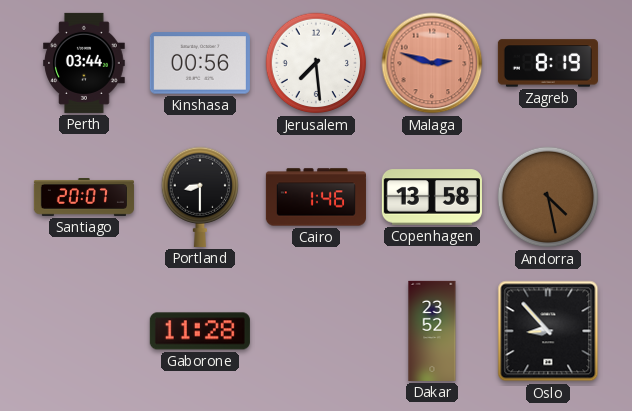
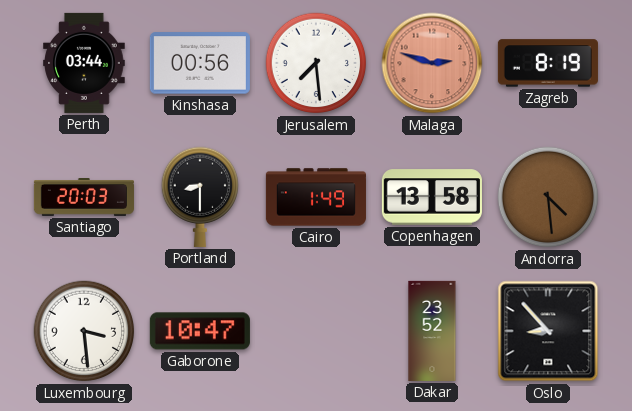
Santiago: 20:07 -> 20:03 (84, 198)
Cairo: 1:46 -> 1:49 (316, 197)
Andorra: 4:28 -> 4:29 (548, 197)
Luxembourg: none -> 3:29 (84, 331)
Gaborone: 11:28 -> 10:47 (200, 331)
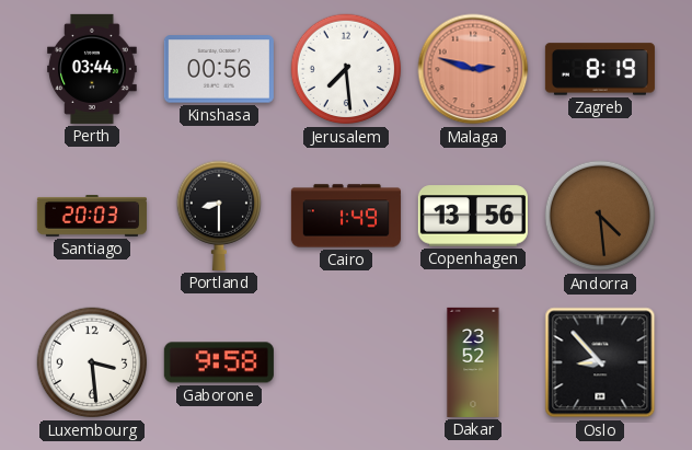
Copenhagen: 13:58 -> 13:56 (473, 216)
Gaborone: 10:47 -> 9:58 (219, 362)
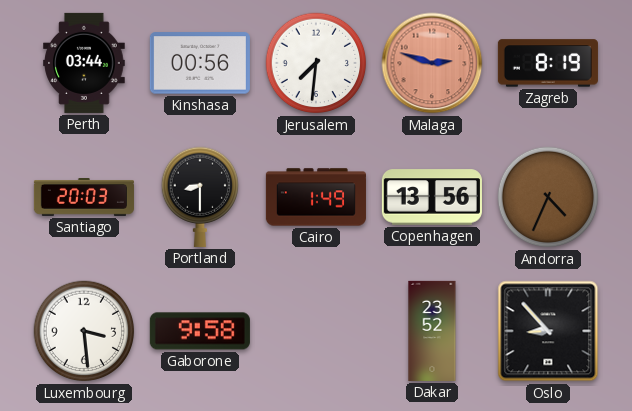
Jerusalem: 7:29 -> 7:31 (316, 63)
Andorra: 4:29 -> 4:34 (548, 197)
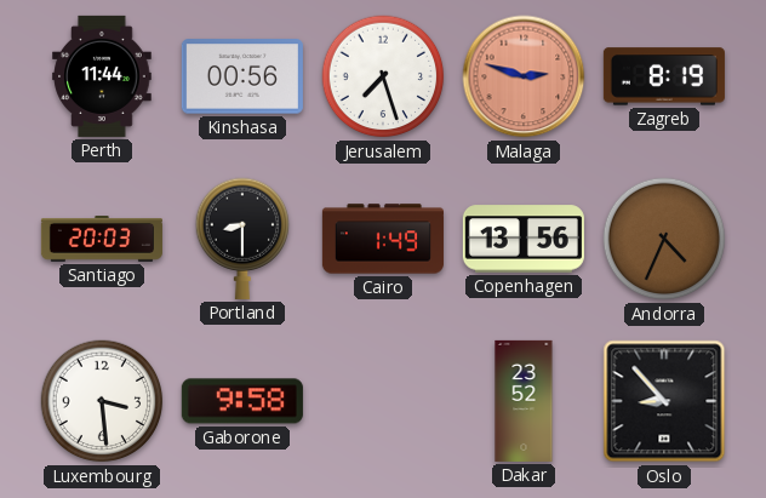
Perth: 03:44 -> 11:44 (102, 76)
Jerusalem: 7:31 -> 7:27 (383, 76)
